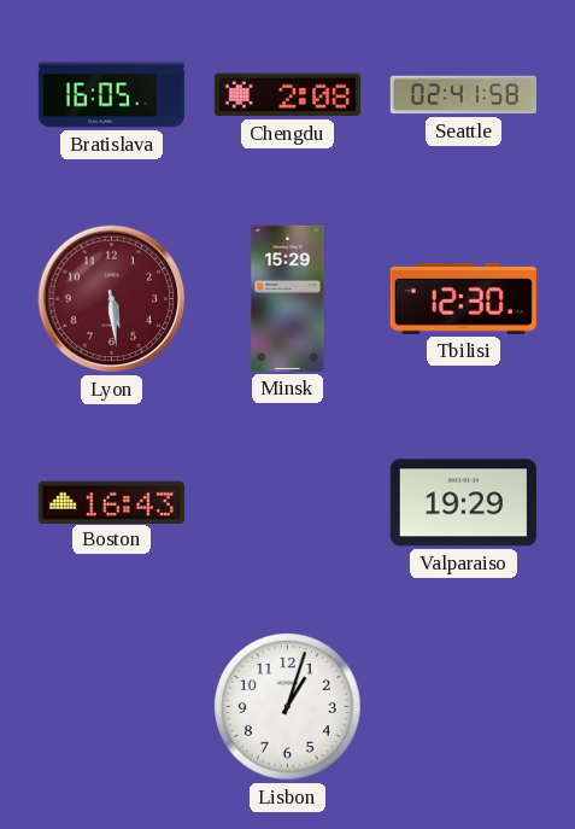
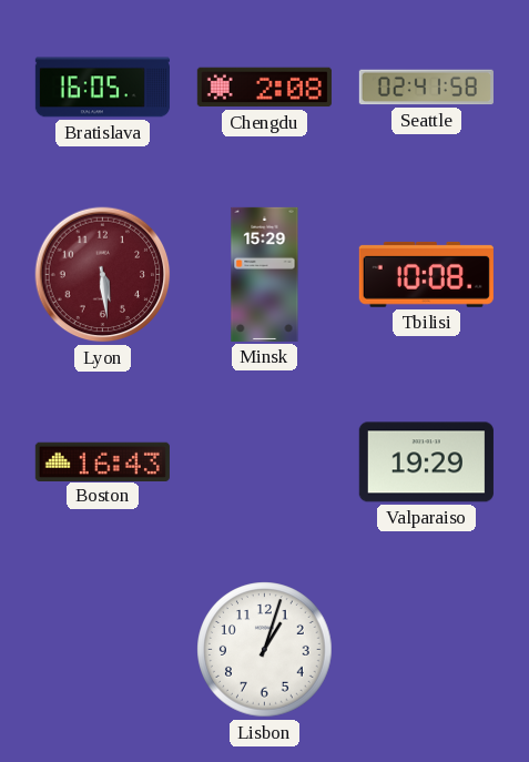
Tbilisi: 12:30 -> 10:08 (426, 274)
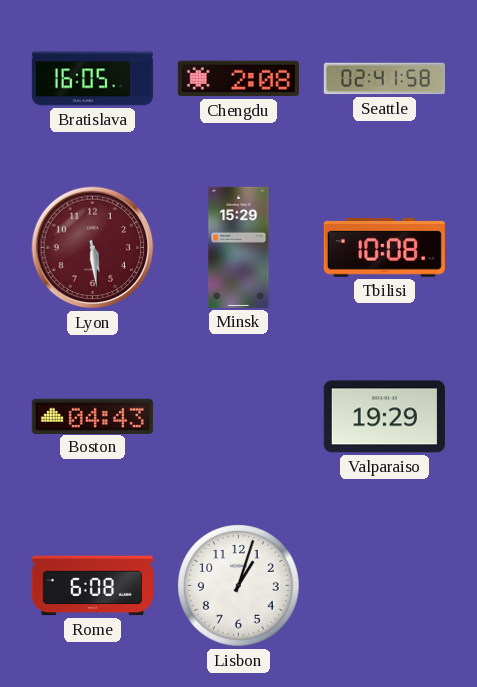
Boston: 16:43 -> 04:43 (92, 416)
Rome: none -> 6:08 (92, 586)
